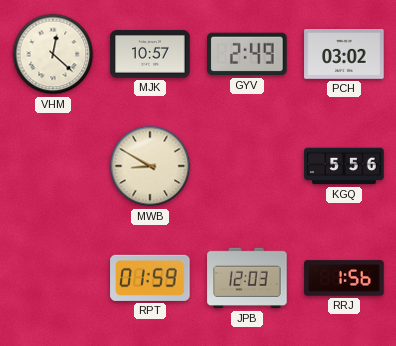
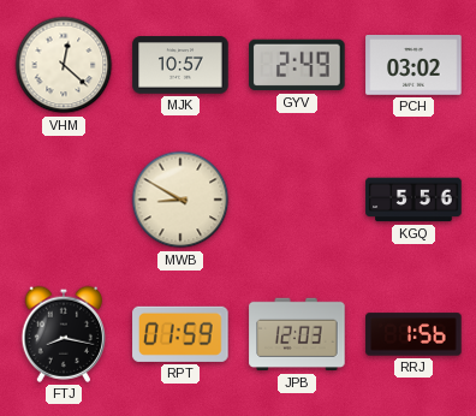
FTJ: none -> 8:17 (63, 334)
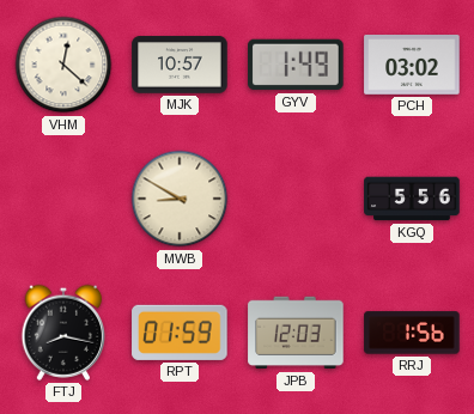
GYV: 2:49 -> 1:49 (296, 65)
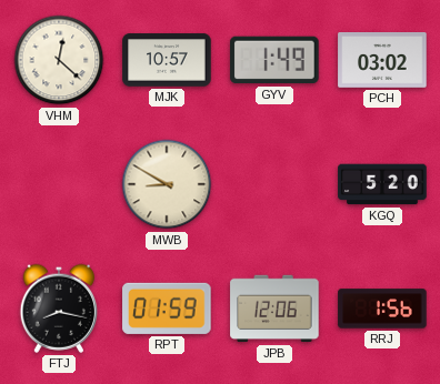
KGQ: 5:56 -> 5:20 (382, 184)
JPB: 12:03 -> 12:06 (274, 309)
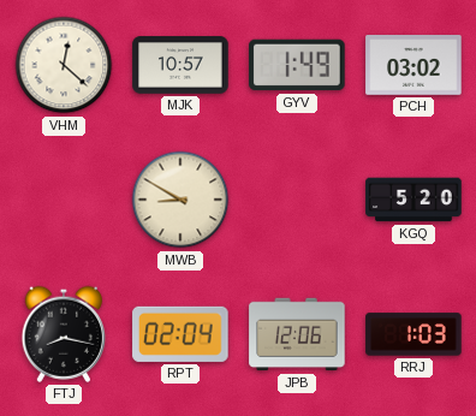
RPT: 01:59 -> 02:04 (180, 334)
RRJ: 1:56 -> 1:03 (413, 334)
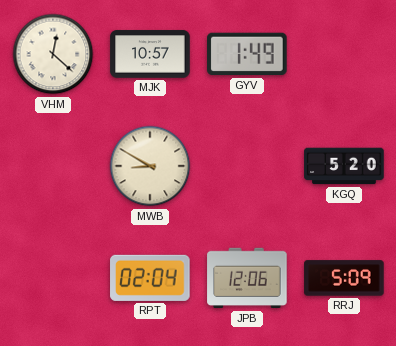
PCH: 03:02 -> none (413, 66)
FTJ: 8:17 -> none (63, 334)
RRJ: 1:03 -> 5:09 (344, 278)
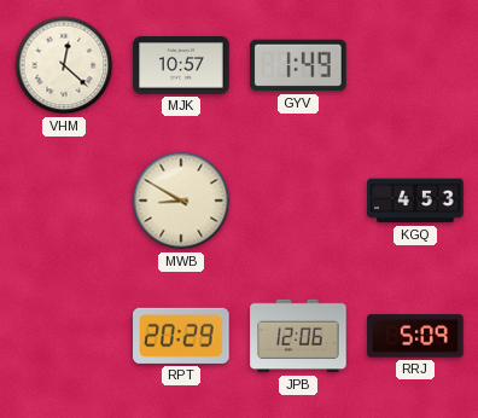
KGQ: 5:20 -> 4:53 (415, 201)
RPT: 02:04 -> 20:29 (181, 336)
